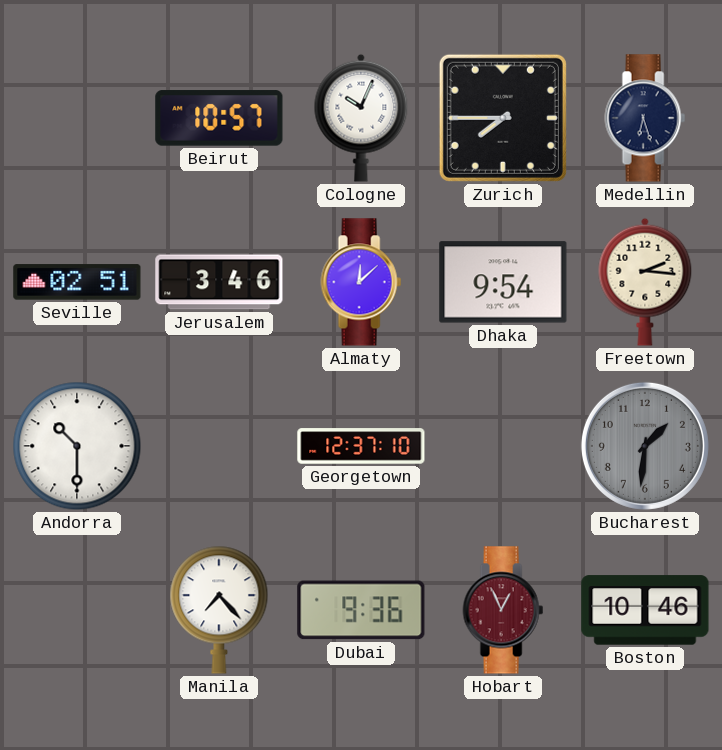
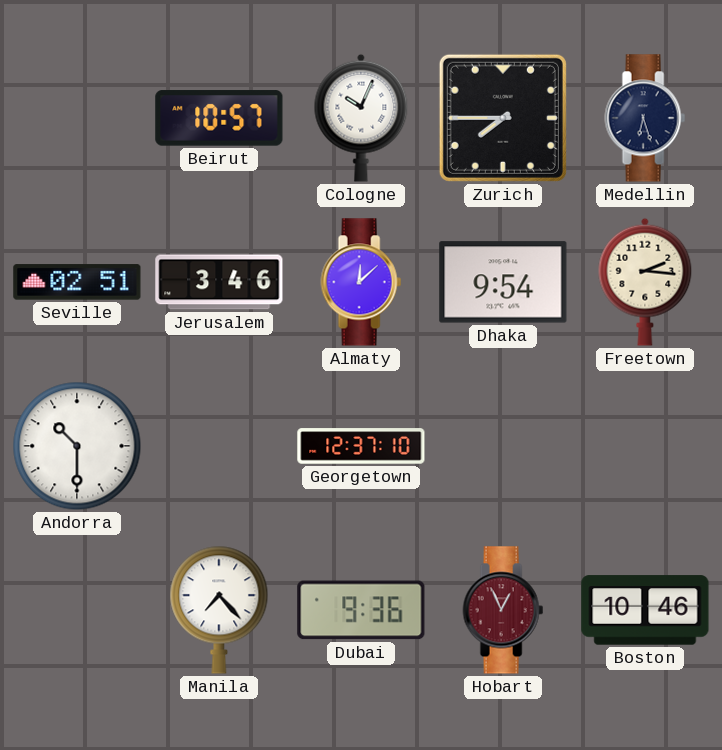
Bucharest: 1:31 -> none (645, 446)
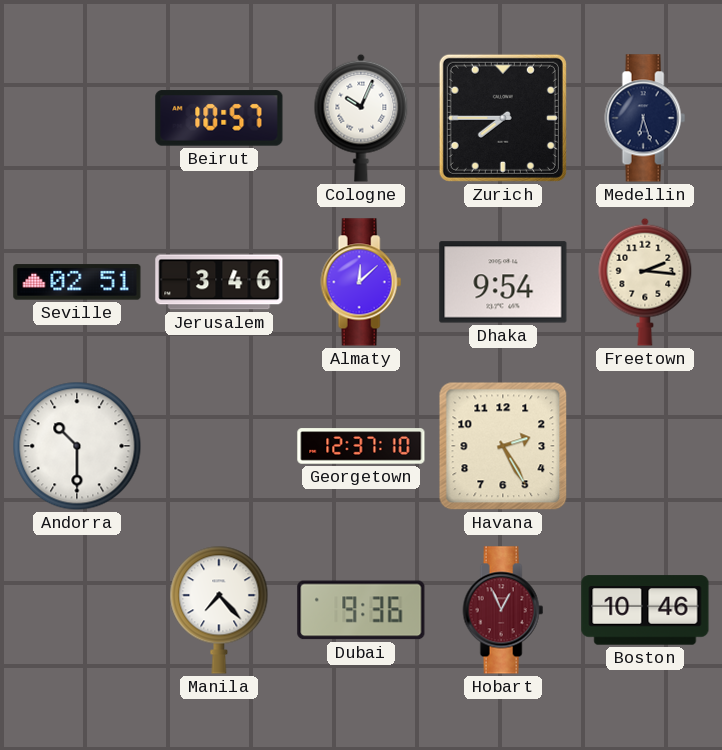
Havana: none -> 2:25 (503, 446)
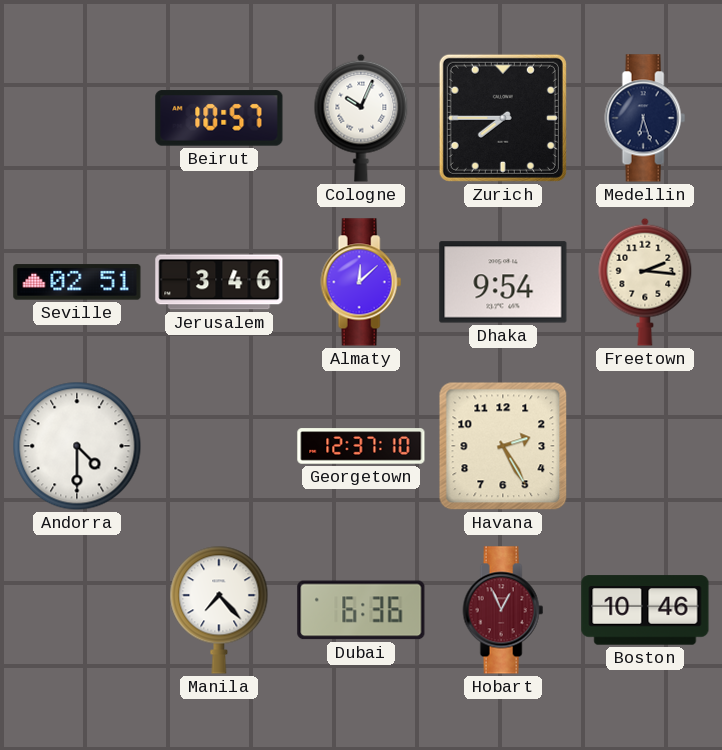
Andorra: 10:30 -> 4:30 (77, 446)
Dubai: 9:36 -> 6:36 (361, 610)
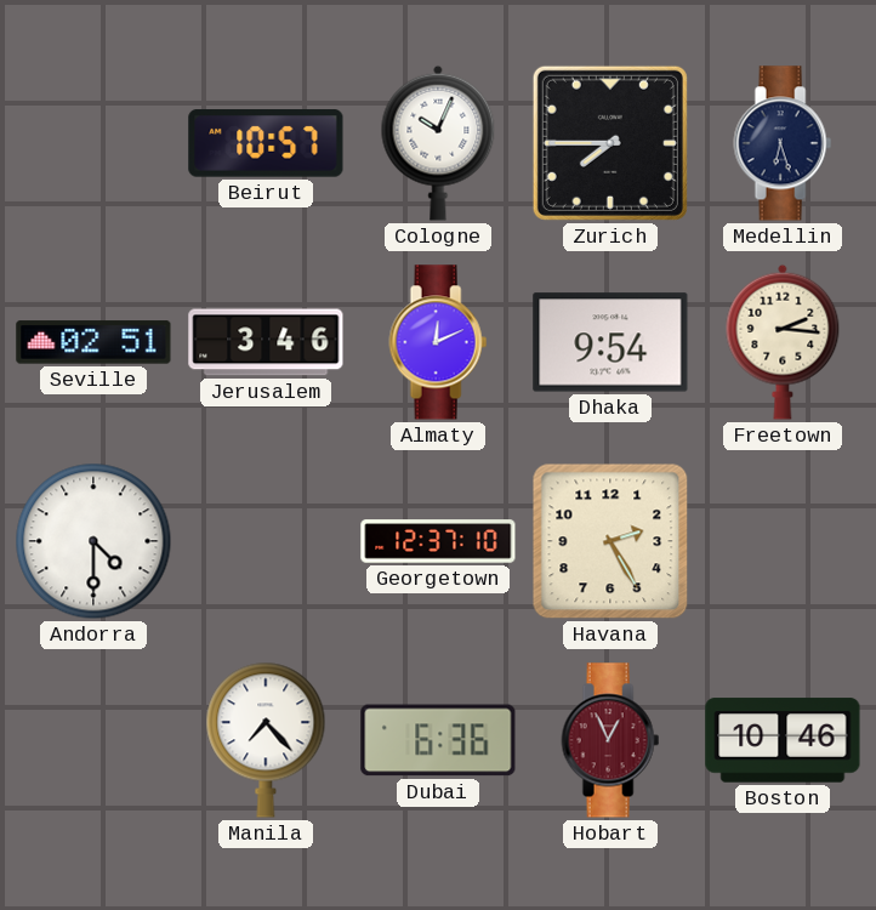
Almaty: 12:08 -> 12:11 (438, 342)
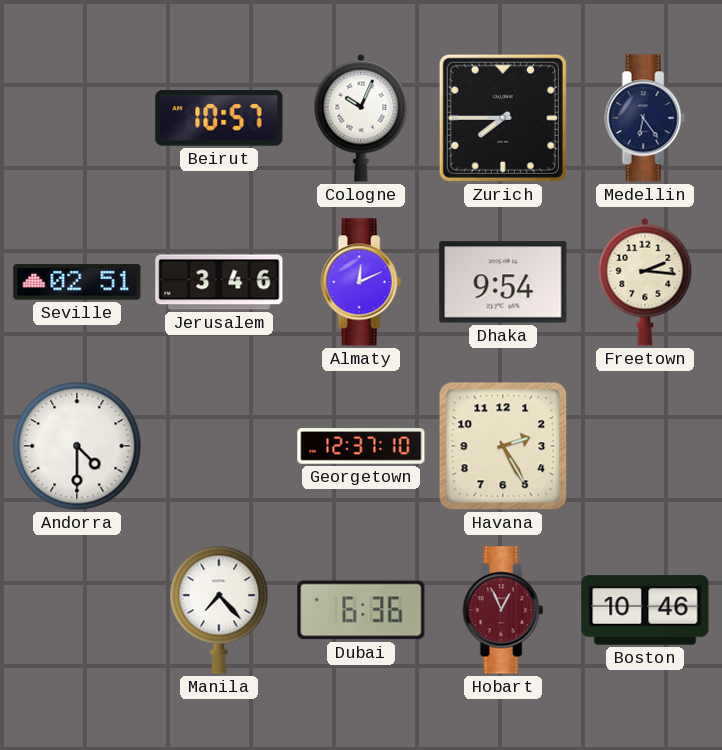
Medellin: 6:27 -> 6:24 (645, 118)
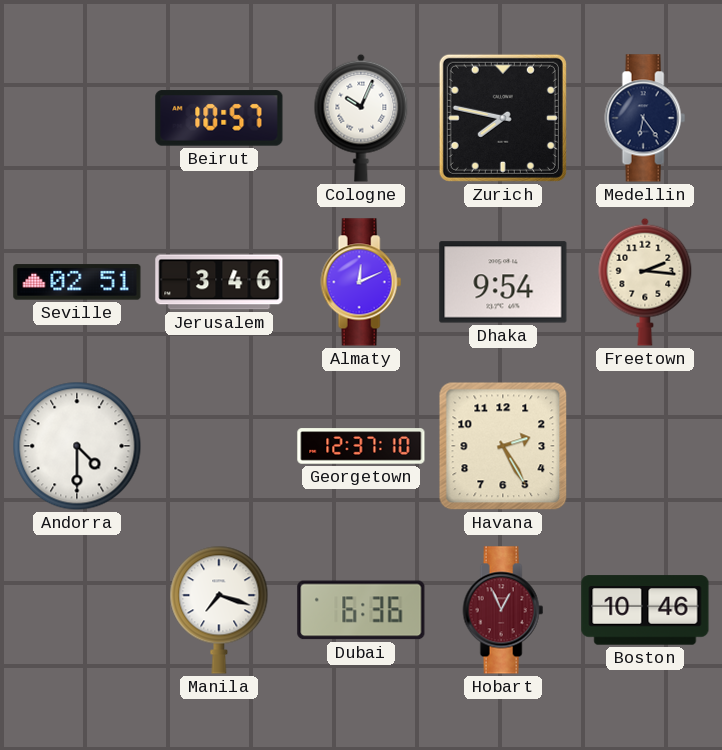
Zurich: 7:45 -> 7:47 (503, 118)
Manila: 7:23 -> 7:18 (219, 610)
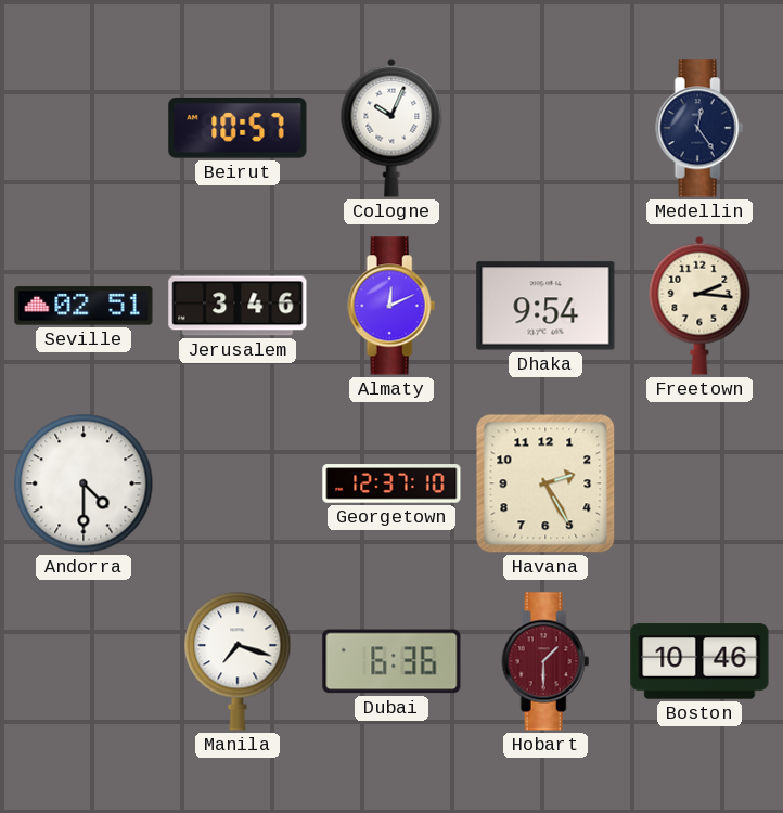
Zurich: 7:47 -> none (503, 118)
Medellin: 6:24 -> 12:24 (699, 128)
Hobart: 12:56 -> 1:30 (545, 661)
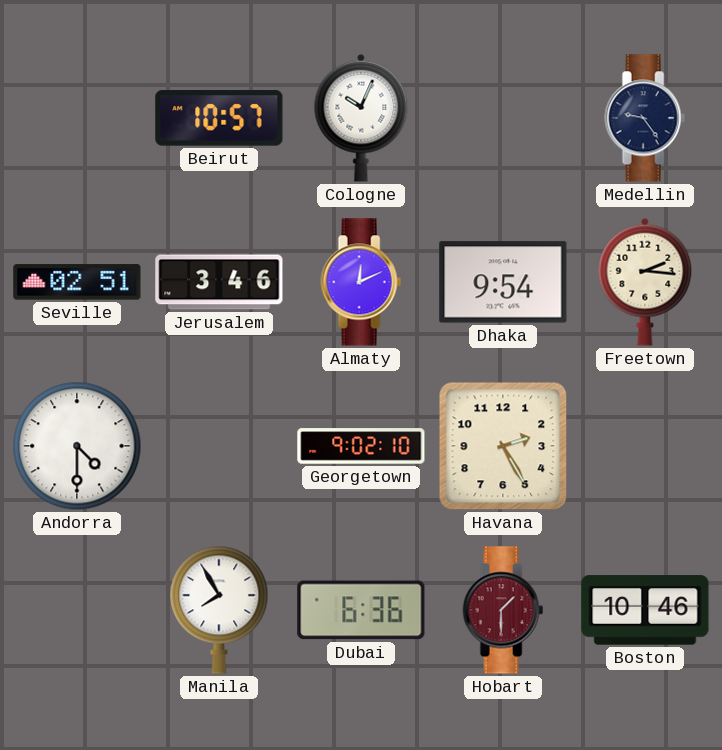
Medellin: 12:24 -> 9:24 (645, 118)
Georgetown: 12:37 -> 9:02 (361, 446)
Manila: 7:18 -> 7:55 (219, 610)
